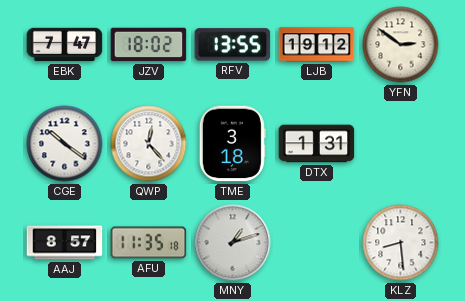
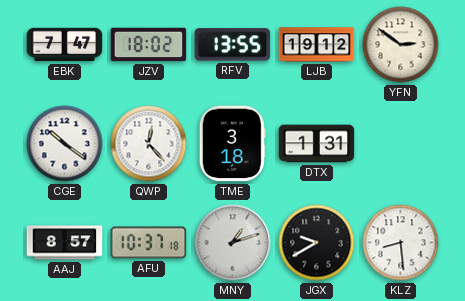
AFU: 11:35 -> 10:37 (149, 243)
JGX: none -> 9:40 (317, 243)
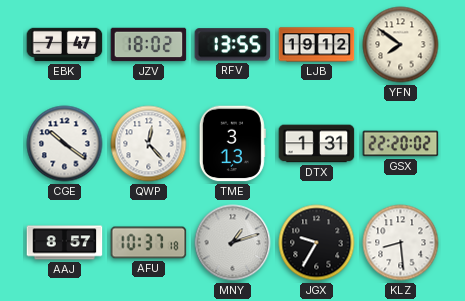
YFN: 2:51 -> 7:51 (401, 45)
TME: 3:18 -> 3:13 (232, 144)
GSX: none -> 22:20 (401, 144)
JGX: 9:40 -> 9:35 (317, 243)
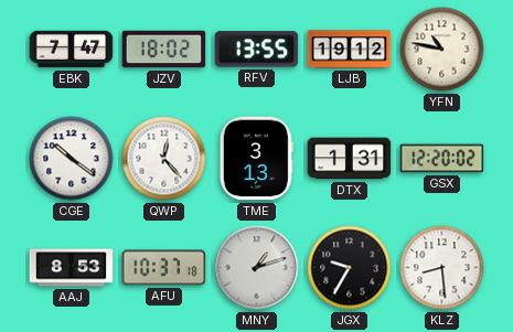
YFN: 7:51 -> 10:47 (442, 50)
GSX: 22:20 -> 12:20 (442, 159)
AAJ: 8:57 -> 8:53 (72, 268)
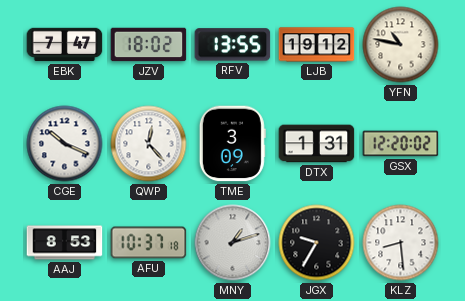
CGE: 10:21 -> 10:19 (65, 144)
TME: 3:13 -> 3:09 (232, 144)
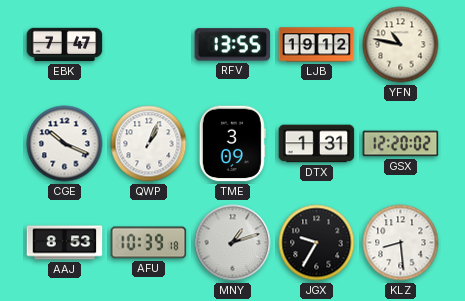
JZV: 18:02 -> none (149, 45)
QWP: 12:23 -> 1:04 (149, 144)
AFU: 10:37 -> 10:39 (149, 243)
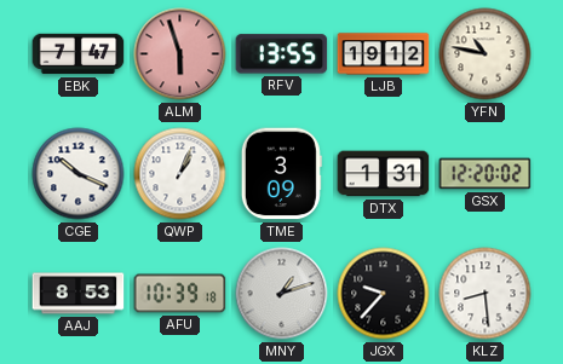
ALM: none -> 5:57 (180, 54)
JGX: 9:35 -> 9:37 (384, 294)
